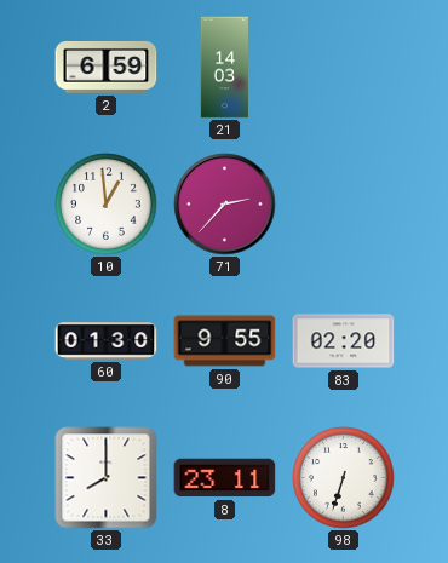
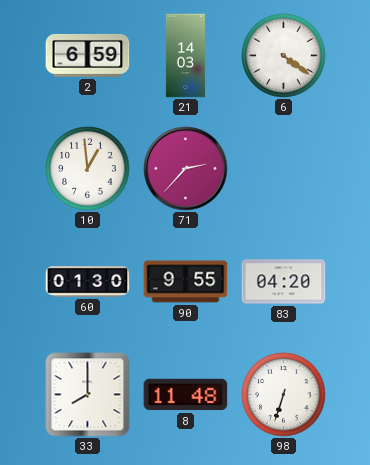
6: none -> 4:21 (284, 56)
83: 02:20 -> 04:20 (284, 282)
8: 23:11 -> 11:48 (186, 395)
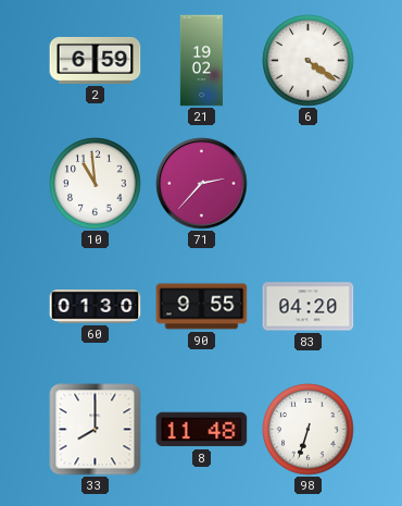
21: 14:03 -> 19:02 (201, 61)
10: 12:59 -> 10:59 (96, 184)
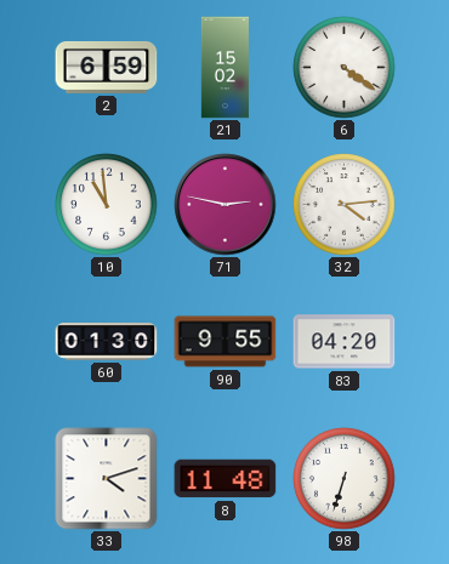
21: 19:02 -> 15:02 (224, 68)
71: 2:37 -> 2:47 (226, 205)
32: none -> 4:14 (345, 205)
33: 8:00 -> 4:12 (107, 479)
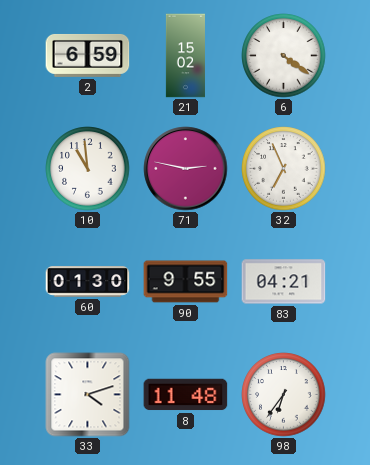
32: 4:14 -> 6:56 (284, 169)
83: 04:20 -> 04:21 (284, 282)
98: 6:33 -> 6:36 (284, 395)
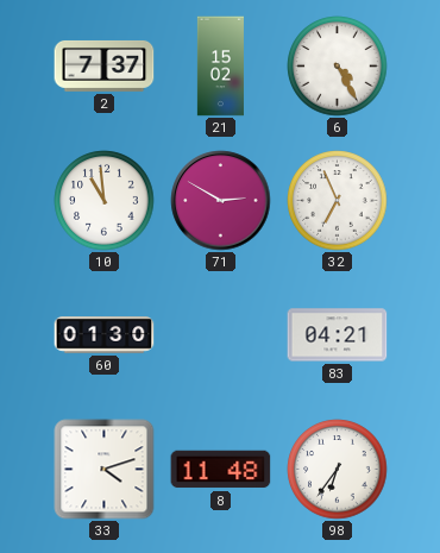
2: 6:59 -> 7:37 (105, 65)
6: 4:21 -> 4:25 (338, 67)
71: 2:47 -> 2:50 (221, 201)
90: 9:55 -> none (186, 282)
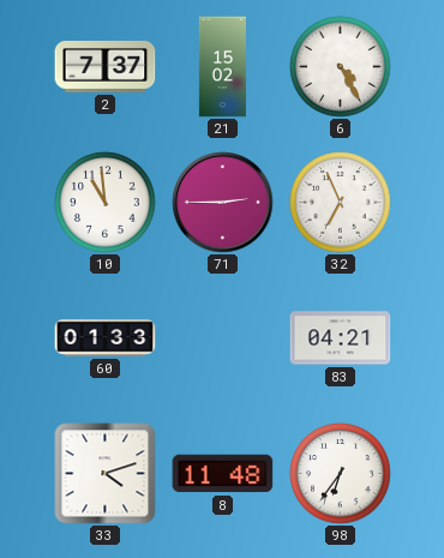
71: 2:50 -> 2:45 (223, 203)
60: 01:30 -> 01:33 (106, 338)
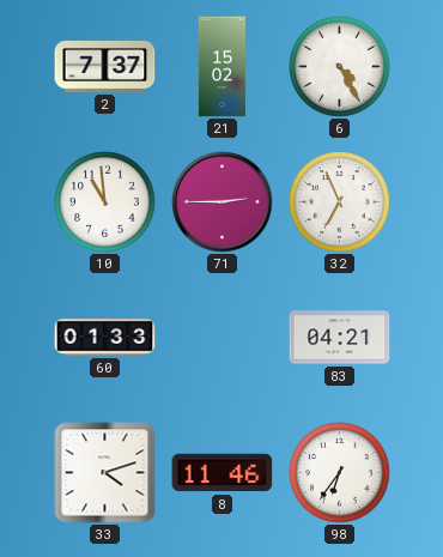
8: 11:48 -> 11:46 (223, 473)
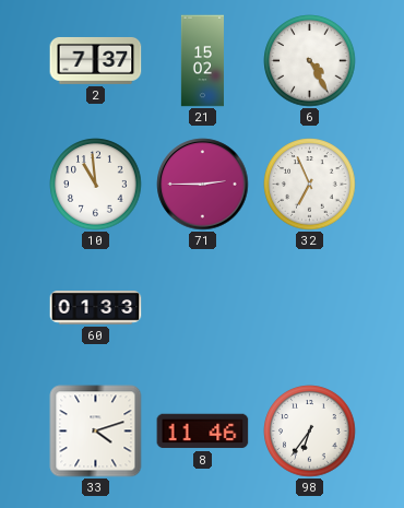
83: 04:21 -> none (340, 338)
